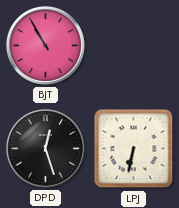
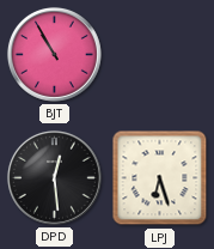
DPD: 12:27 -> 12:29 (54, 177)
LPJ: 6:32 -> 6:27 (160, 178)
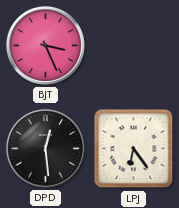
BJT: 10:55 -> 3:26 (45, 45)
LPJ: 6:27 -> 6:24 (134, 149)
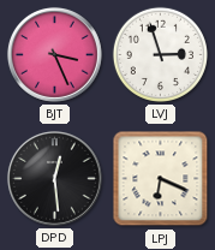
LVJ: none -> 2:57 (160, 54)
LPJ: 6:24 -> 6:19 (161, 179)
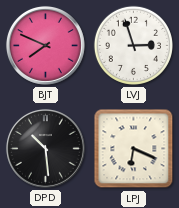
BJT: 3:26 -> 7:49 (45, 45)
DPD: 12:29 -> 10:29 (45, 148)
